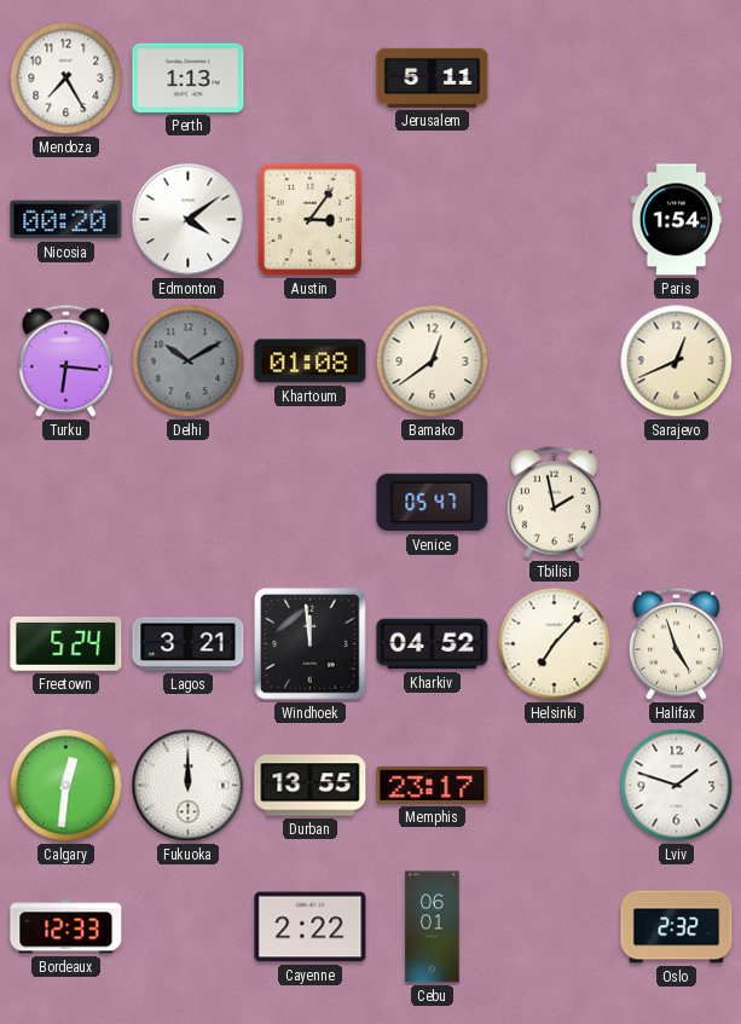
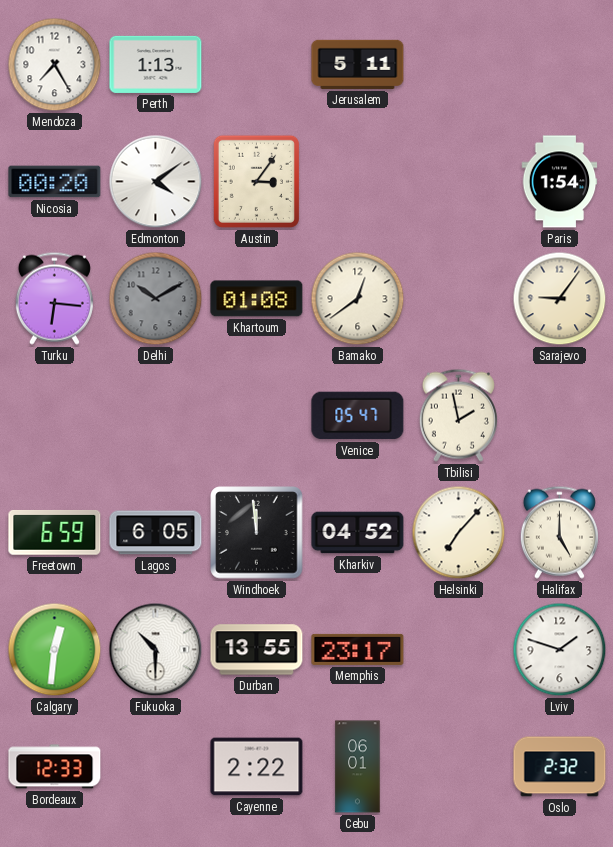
Sarajevo: 12:41 -> 9:06 (560, 299)
Freetown: 5:24 -> 6:59 (55, 533)
Lagos: 3:21 -> 6:05 (156, 533)
Halifax: 4:57 -> 5:00 (559, 532)
Fukuoka: 12:00 -> 10:30 (156, 650)
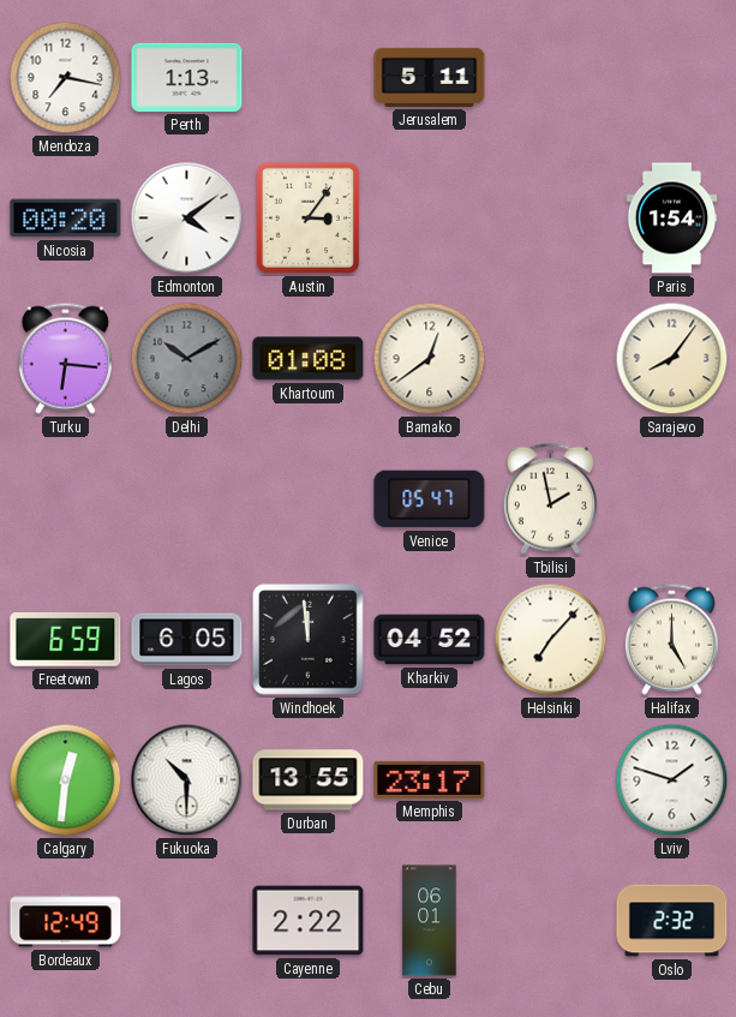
Mendoza: 7:25 -> 7:17 (66, 78)
Sarajevo: 9:06 -> 8:06 (672, 359)
Bordeaux: 12:33 -> 12:49 (66, 921)
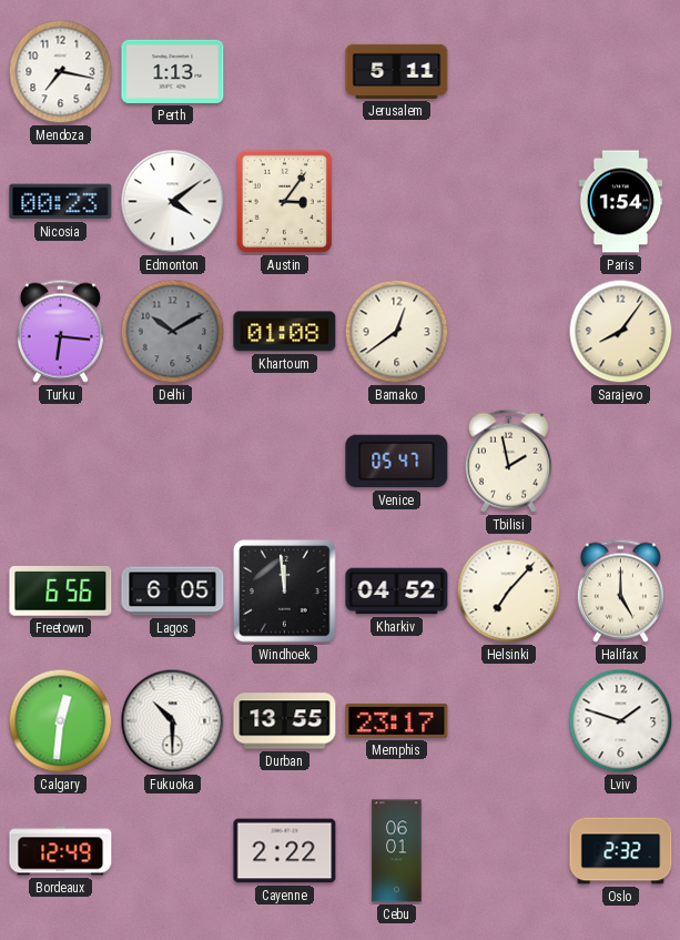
Nicosia: 00:20 -> 00:23 (61, 202)
Freetown: 6:59 -> 6:56 (61, 592)
